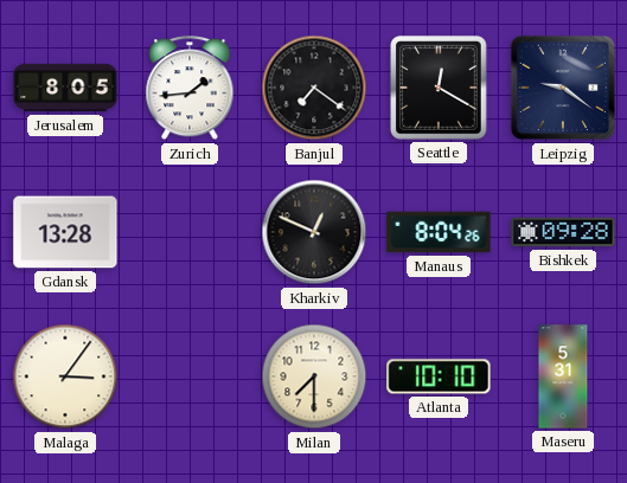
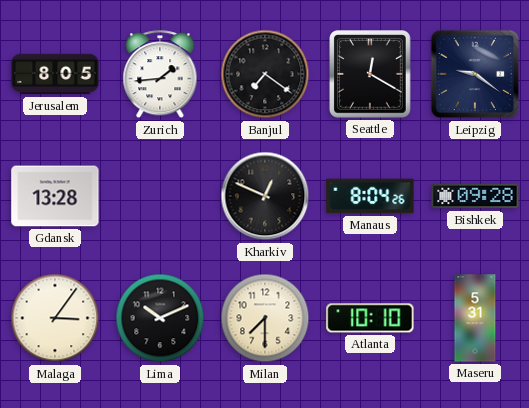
Lima: none -> 10:11 (160, 318)
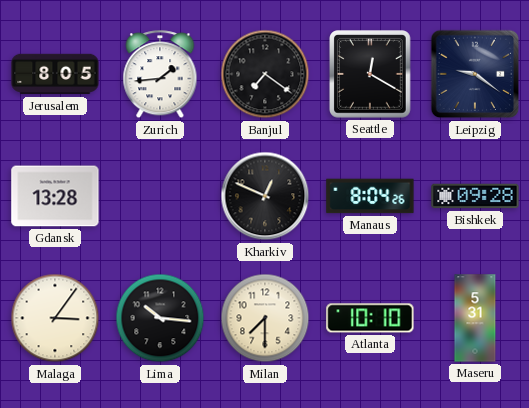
Lima: 10:11 -> 10:16 (160, 318)
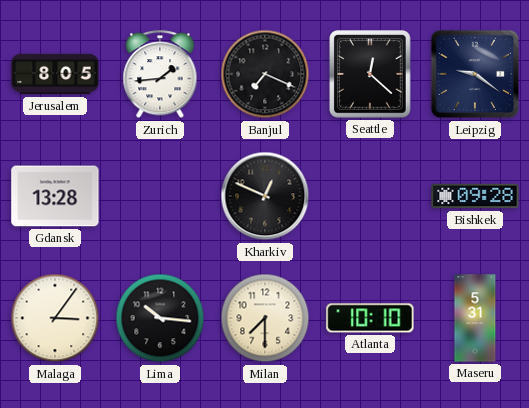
Banjul: 7:21 -> 7:19 (265, 74)
Seattle: 12:20 -> 12:22 (371, 74)
Manaus: 8:04 -> none (370, 196)
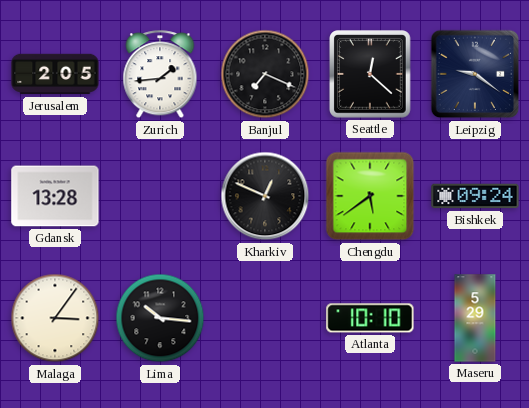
Jerusalem: 8:05 -> 2:05 (55, 74)
Chengdu: none -> 5:39 (370, 196)
Bishkek: 09:28 -> 09:24 (475, 196)
Milan: 7:30 -> none (265, 318)
Maseru: 5:31 -> 5:29 (475, 318)
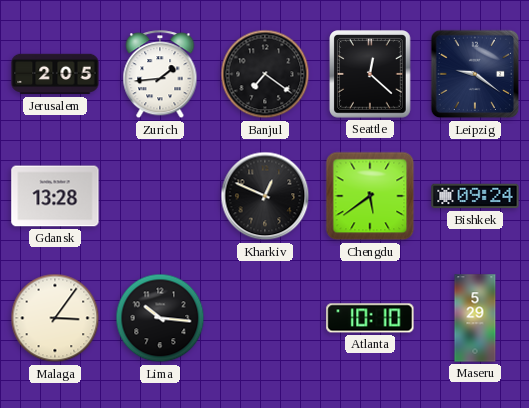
Banjul: 7:19 -> 7:21 (265, 74)
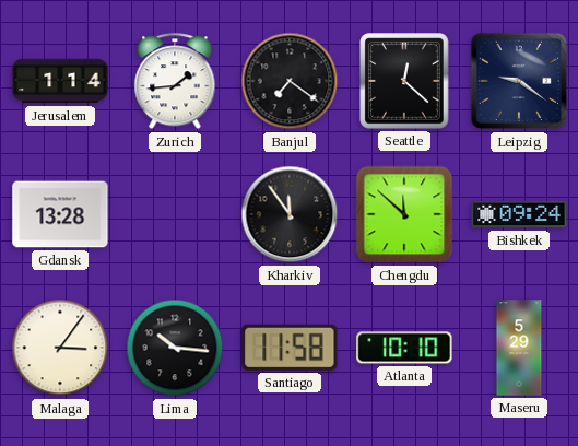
Jerusalem: 2:05 -> 1:14 (60, 81)
Kharkiv: 12:49 -> 11:54 (290, 214)
Chengdu: 5:39 -> 11:52 (404, 214)
Santiago: none -> 11:58 (290, 348)
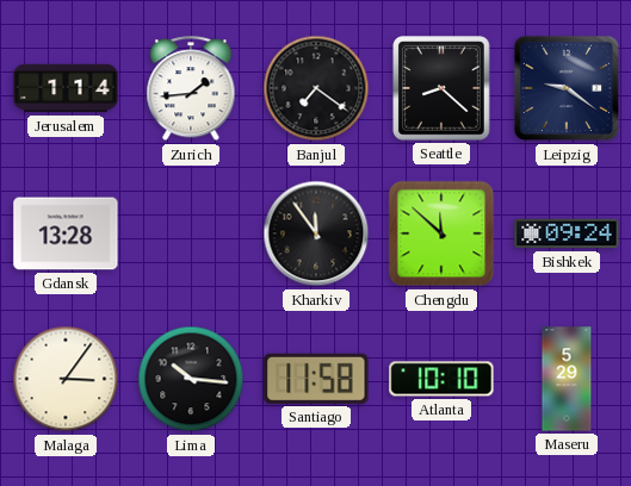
Seattle: 12:22 -> 8:22 (443, 88)
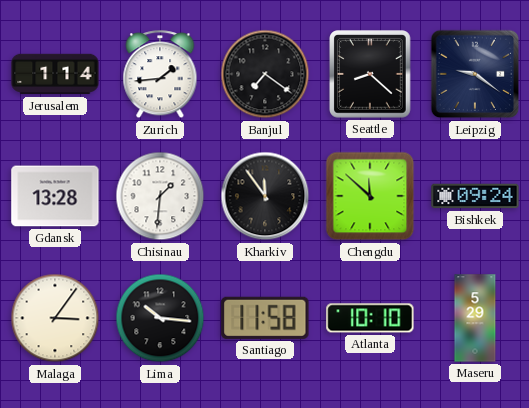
Chisinau: none -> 1:31 (160, 196)
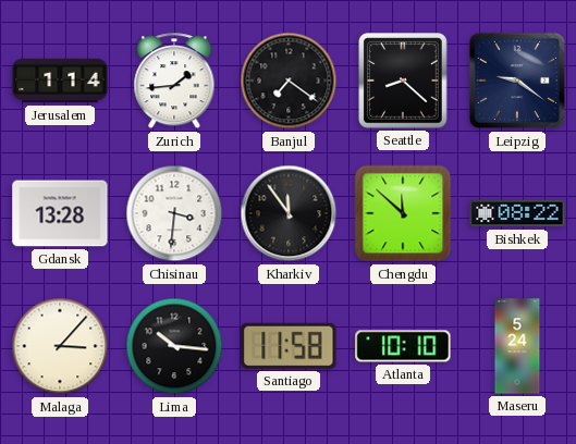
Chisinau: 1:31 -> 3:31 (174, 213)
Bishkek: 09:24 -> 08:22 (517, 213)
Malaga: 3:06 -> 3:07 (60, 346)
Maseru: 5:29 -> 5:24 (517, 346)
